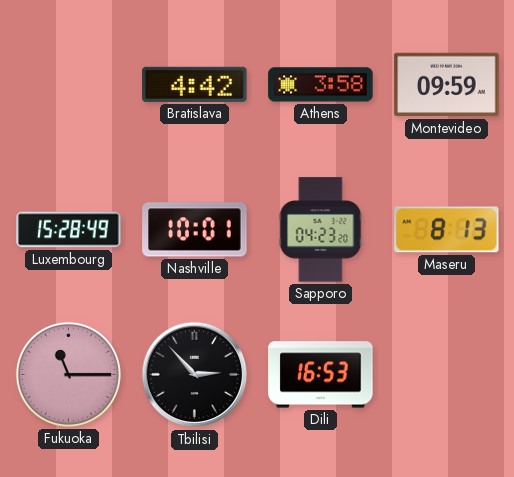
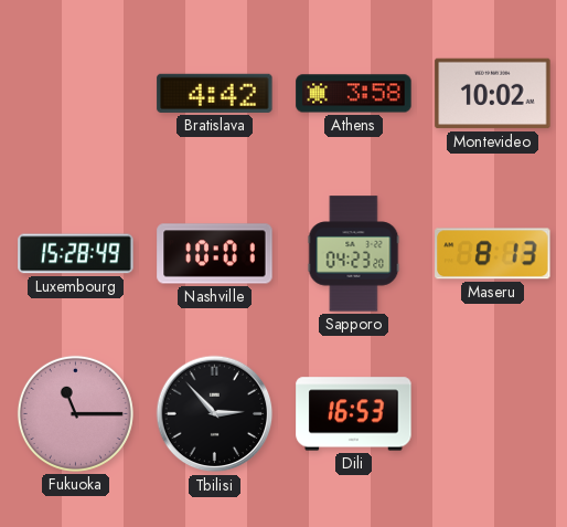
Montevideo: 09:59 -> 10:02 (493, 94)
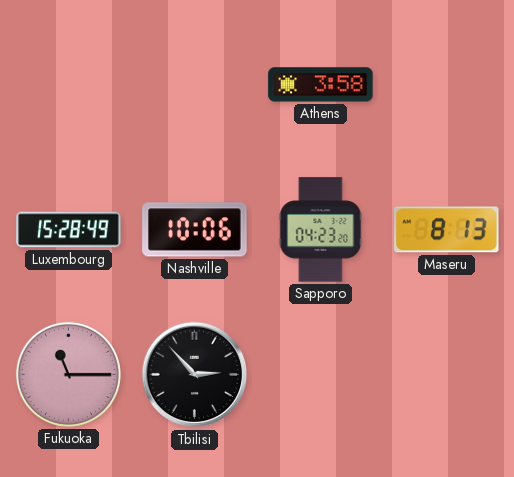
Bratislava: 4:42 -> none (215, 93)
Montevideo: 10:02 -> none (493, 94)
Nashville: 10:01 -> 10:06 (195, 230)
Dili: 16:53 -> none (354, 414)
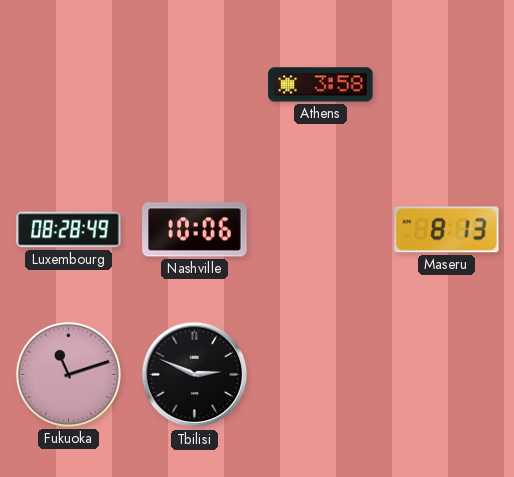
Luxembourg: 15:28 -> 08:28 (69, 230)
Sapporo: 04:23 -> none (321, 230)
Fukuoka: 11:15 -> 11:12 (68, 374)
Tbilisi: 2:53 -> 2:49 (195, 375)
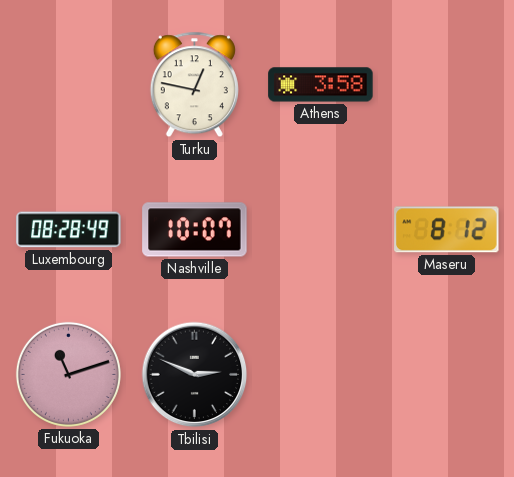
Turku: none -> 12:47 (194, 85)
Nashville: 10:06 -> 10:07 (195, 230)
Maseru: 8:13 -> 8:12 (447, 230)
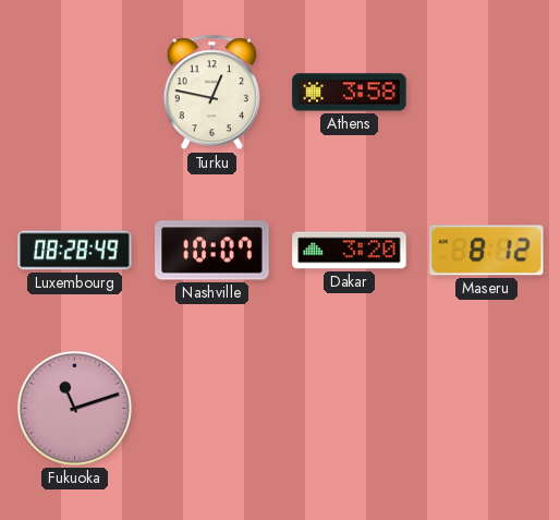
Dakar: none -> 3:20 (350, 251)
Tbilisi: 2:49 -> none (195, 375)
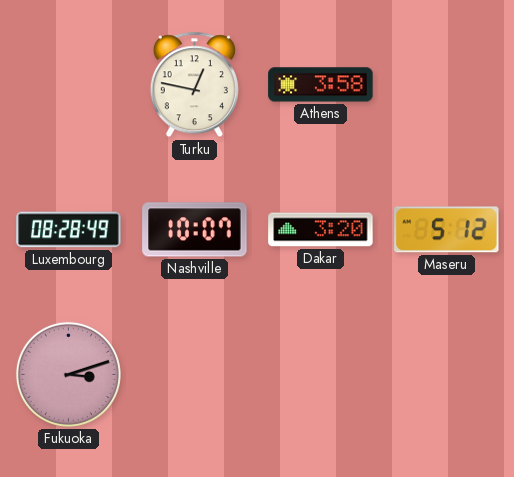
Maseru: 8:12 -> 5:12 (447, 230)
Fukuoka: 11:12 -> 3:12 (68, 374)
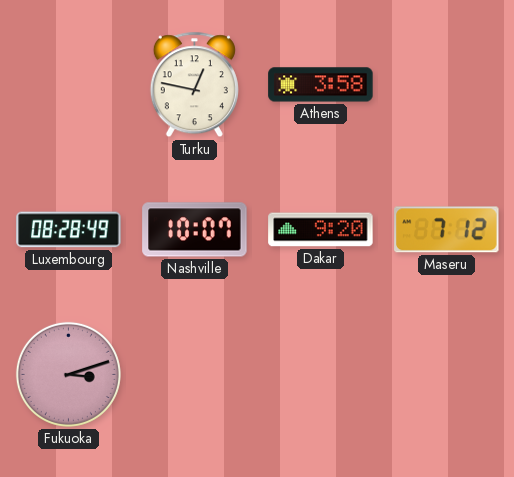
Dakar: 3:20 -> 9:20 (321, 230)
Maseru: 5:12 -> 7:12 (447, 230)
